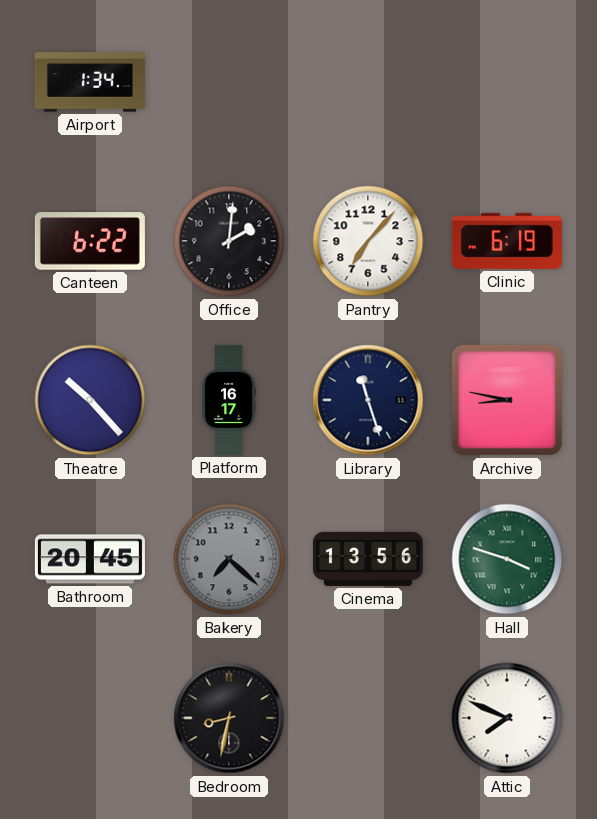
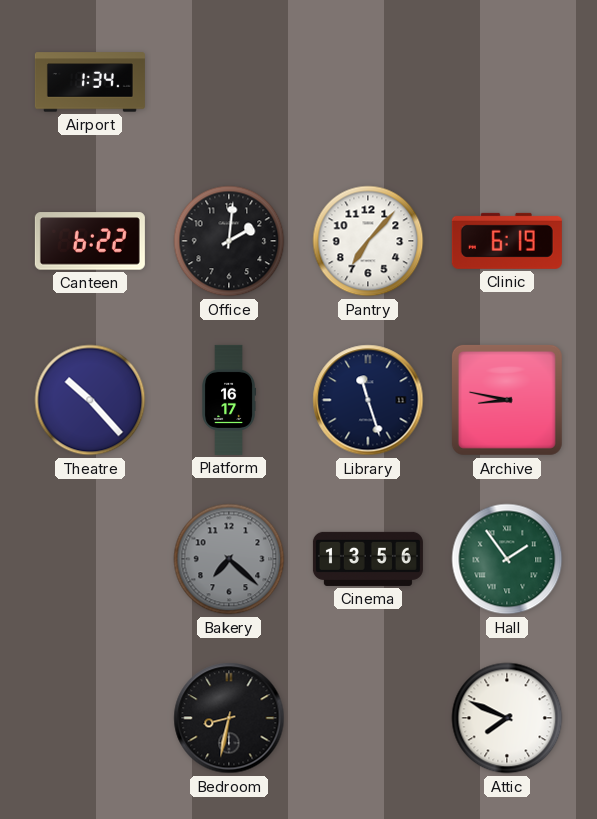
Bathroom: 20:45 -> none (90, 559)
Hall: 3:48 -> 1:54 (507, 559)
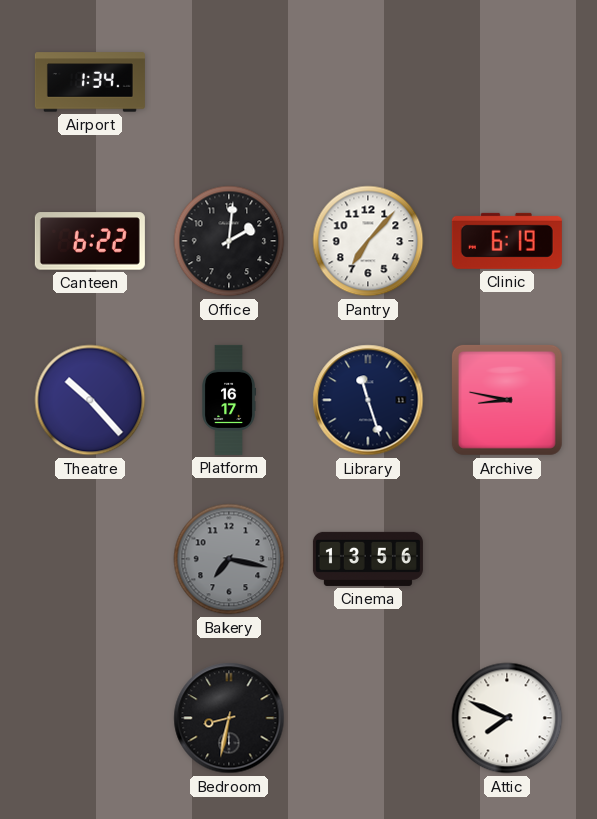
Bakery: 7:22 -> 7:17 (229, 559)
Hall: 1:54 -> none (507, 559)
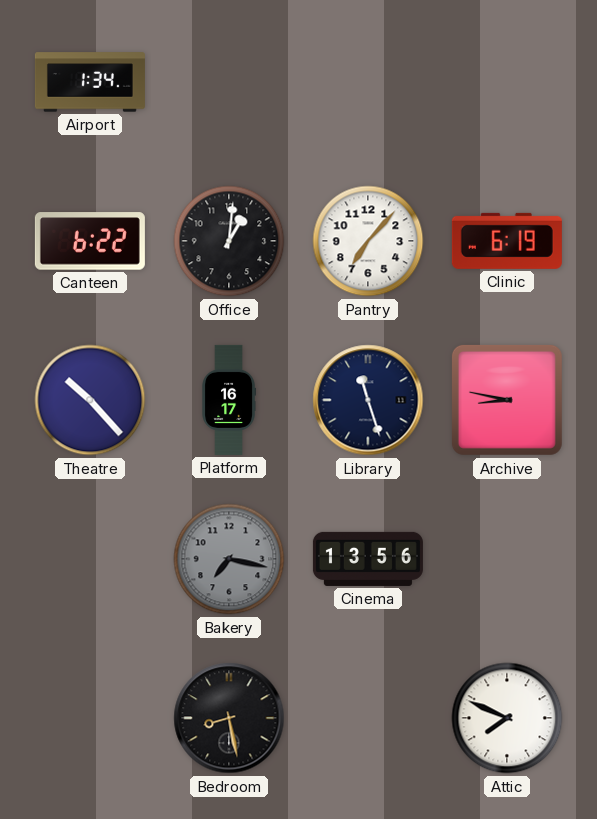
Office: 2:01 -> 1:01 (229, 241)
Bedroom: 8:32 -> 8:28 (229, 718)
